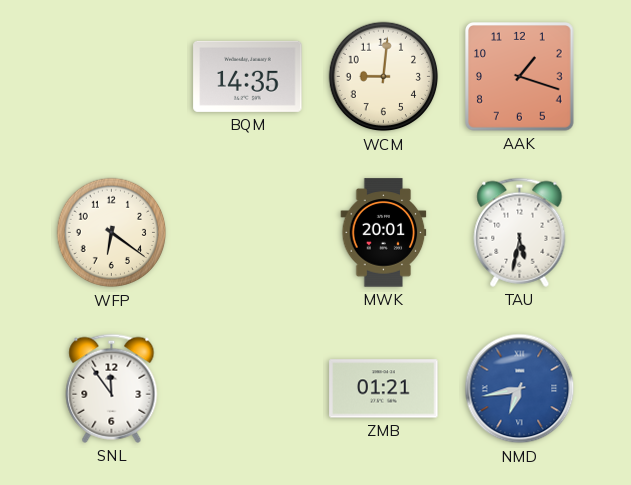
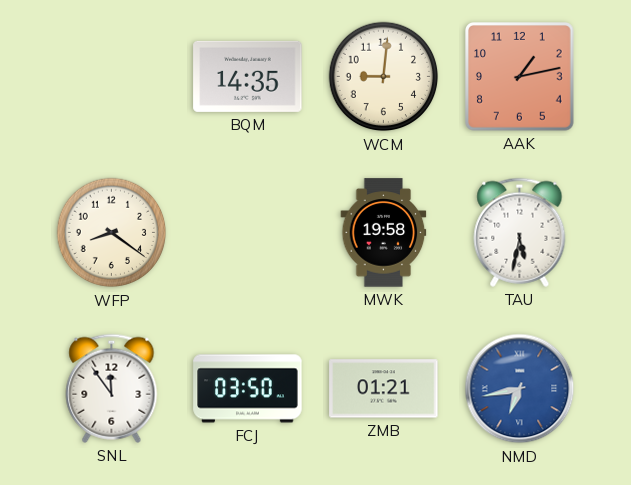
AAK: 1:18 -> 1:13 (520, 77)
WFP: 6:21 -> 8:21 (112, 233)
MWK: 20:01 -> 19:58 (384, 233)
FCJ: none -> 03:50 (248, 389)
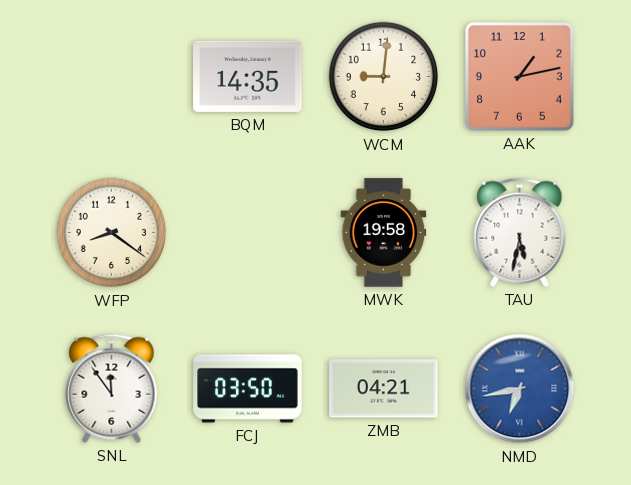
ZMB: 01:21 -> 04:21 (384, 389)
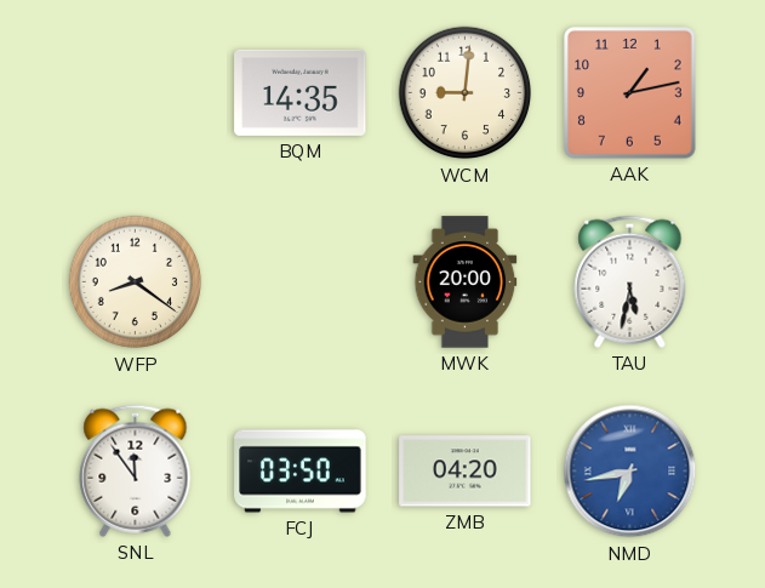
MWK: 19:58 -> 20:00 (466, 282)
ZMB: 04:21 -> 04:20 (466, 472)
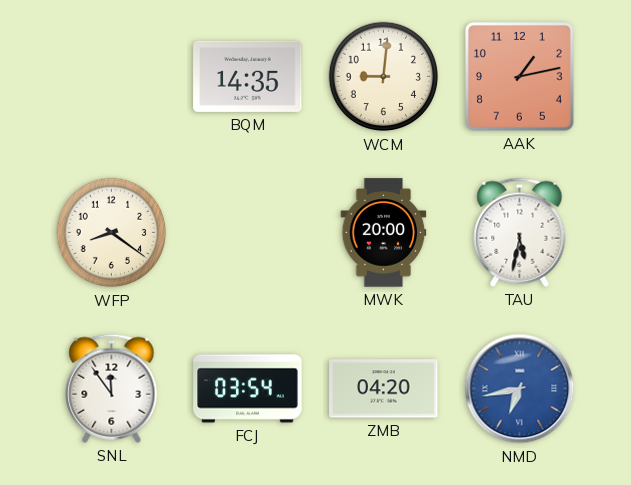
FCJ: 03:50 -> 03:54 (248, 389)
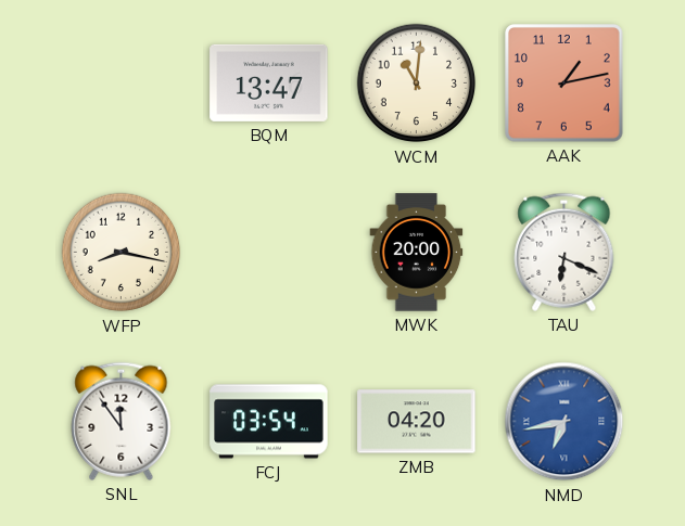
BQM: 14:35 -> 13:47 (269, 82)
WCM: 9:01 -> 11:01 (417, 84)
WFP: 8:21 -> 8:17 (122, 253)
TAU: 5:32 -> 6:19 (565, 252)
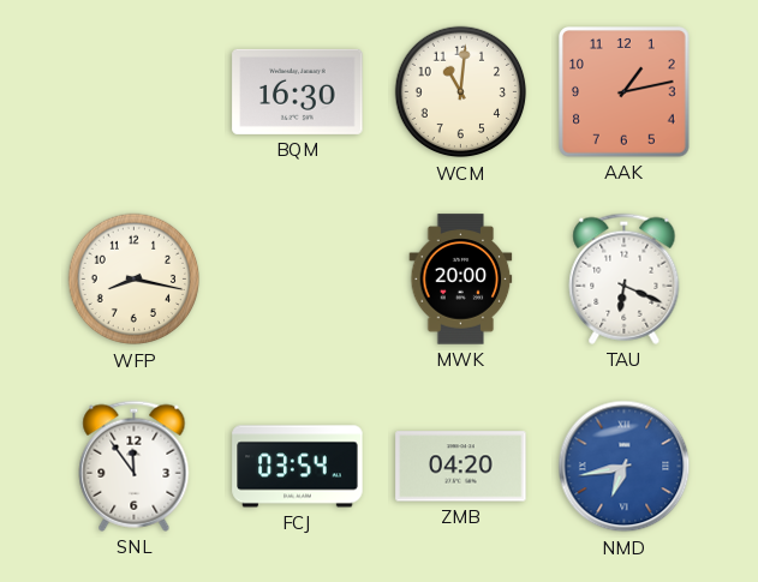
BQM: 13:47 -> 16:30 (298, 91)
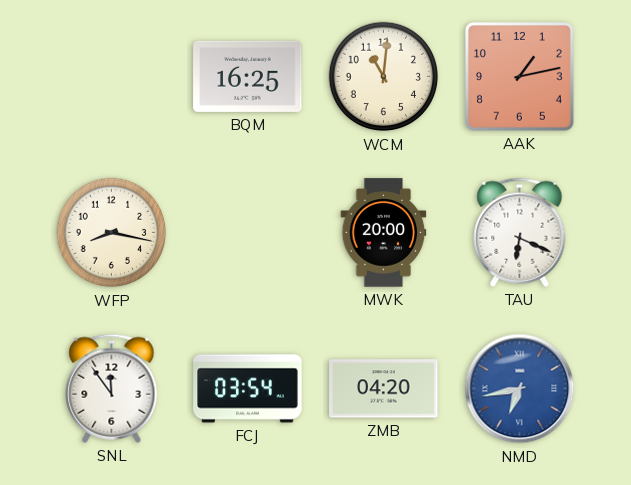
BQM: 16:30 -> 16:25 (248, 76)
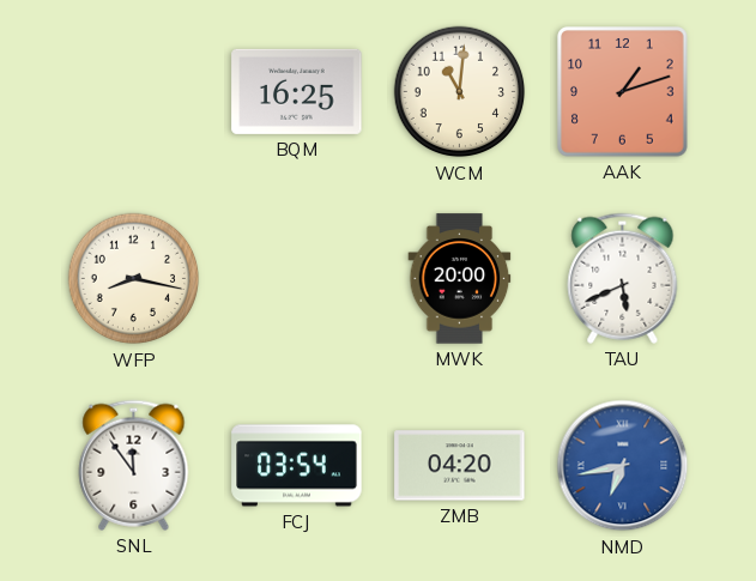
AAK: 1:13 -> 1:12 (623, 92)
TAU: 6:19 -> 5:41 (623, 278)
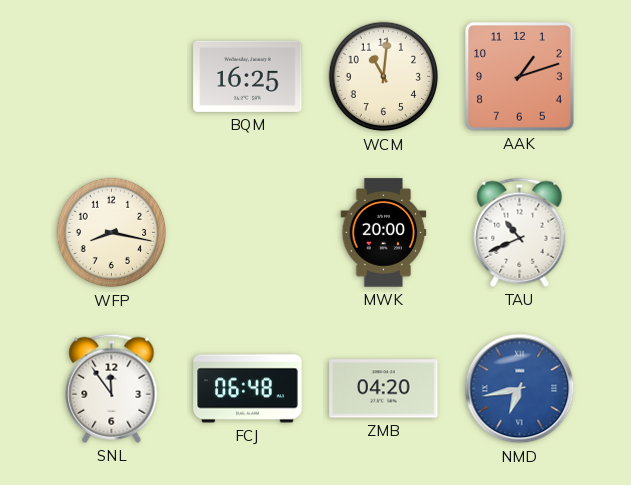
TAU: 5:41 -> 10:41 (520, 232)
FCJ: 03:54 -> 06:48 (248, 389)
